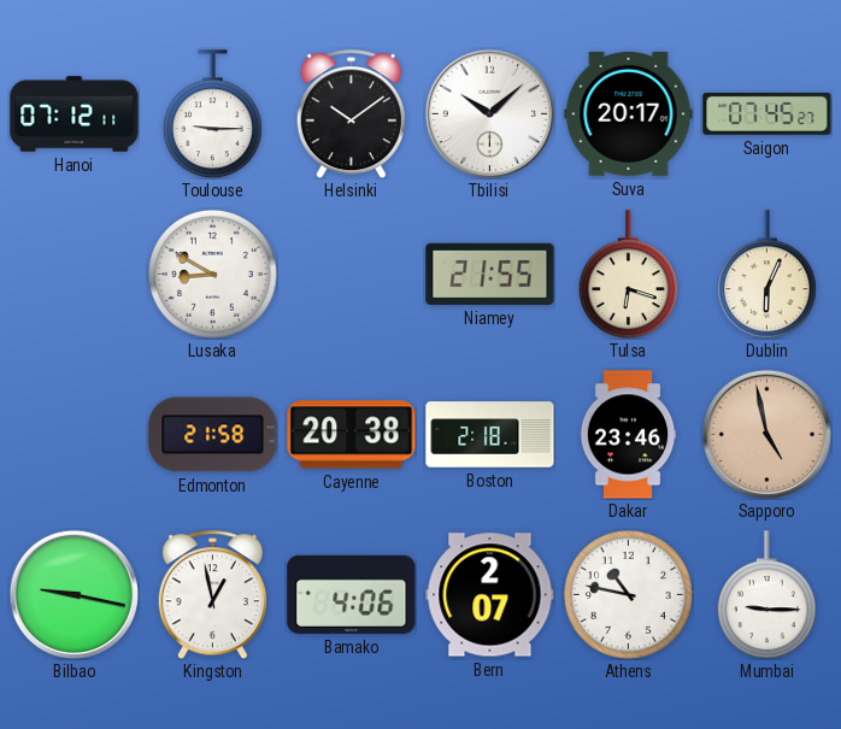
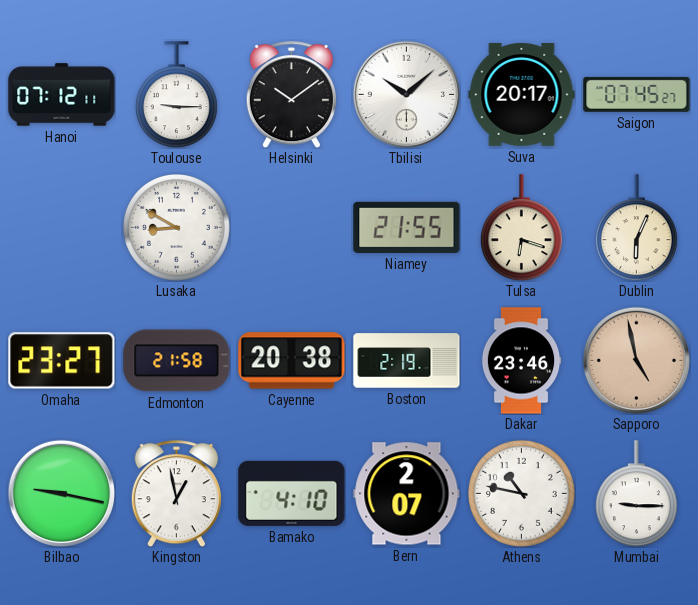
Omaha: none -> 23:27 (62, 361)
Boston: 2:18 -> 2:19 (407, 361)
Bamako: 4:06 -> 4:10 (292, 493)
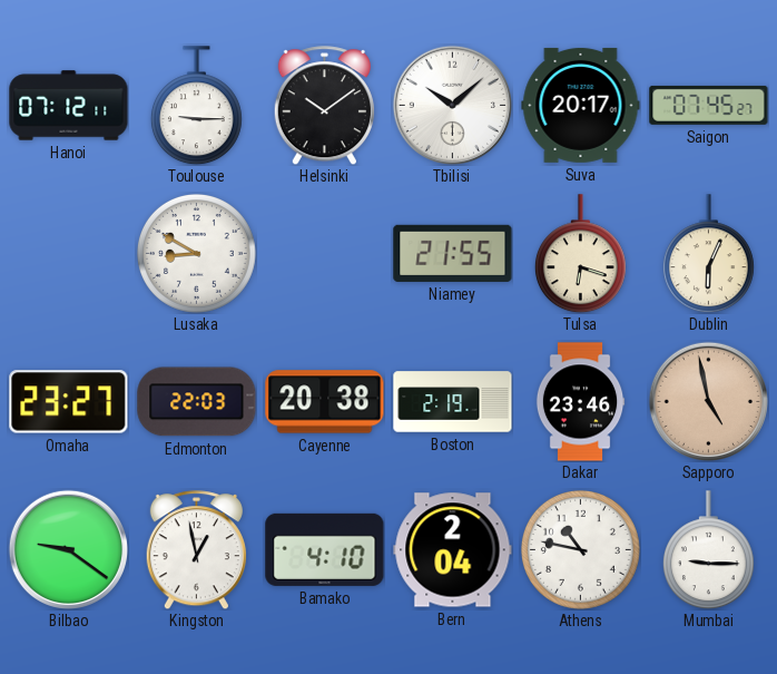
Edmonton: 21:58 -> 22:03 (197, 402)
Bilbao: 9:17 -> 9:21 (68, 549)
Bern: 2:07 -> 2:04 (453, 550)
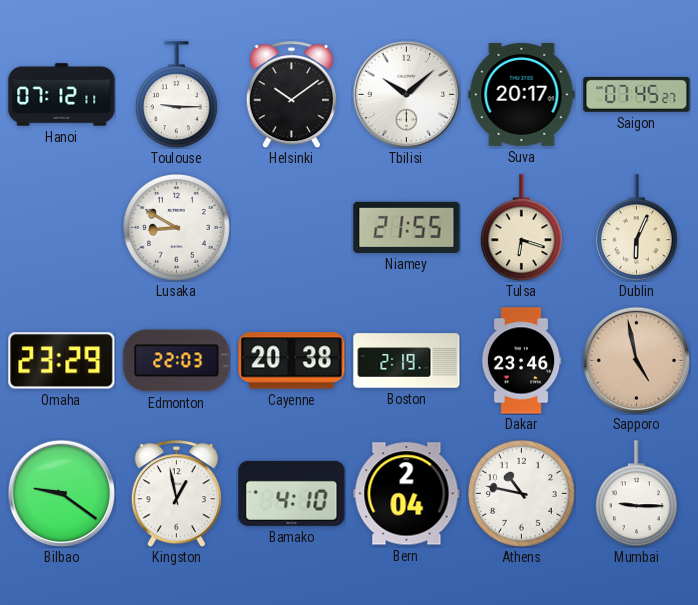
Omaha: 23:27 -> 23:29 (62, 361)
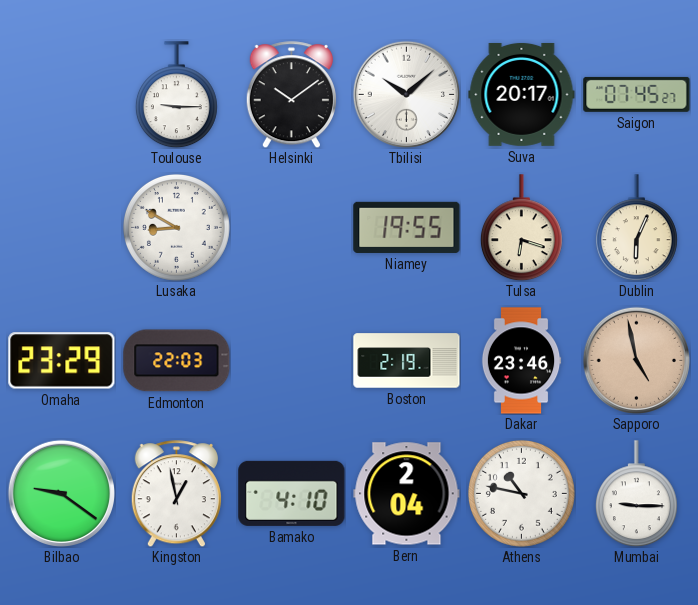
Hanoi: 07:12 -> none (62, 95)
Niamey: 21:55 -> 19:55 (407, 227)
Cayenne: 20:38 -> none (292, 361)
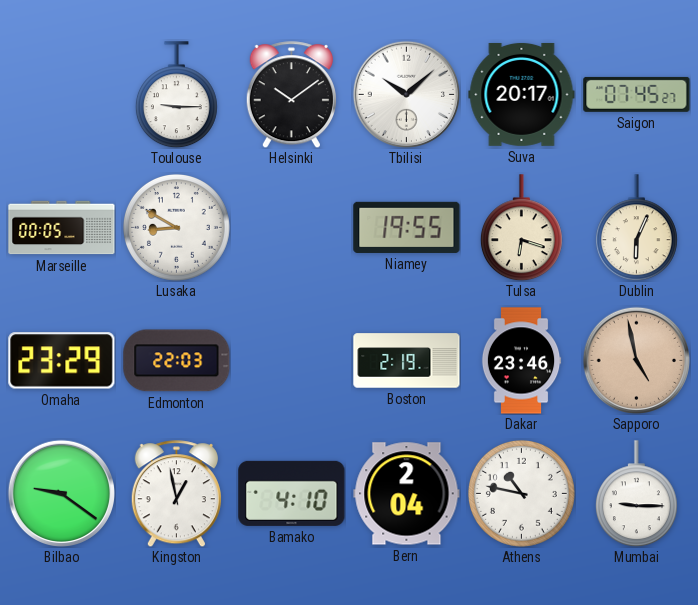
Marseille: none -> 00:05 (62, 228)
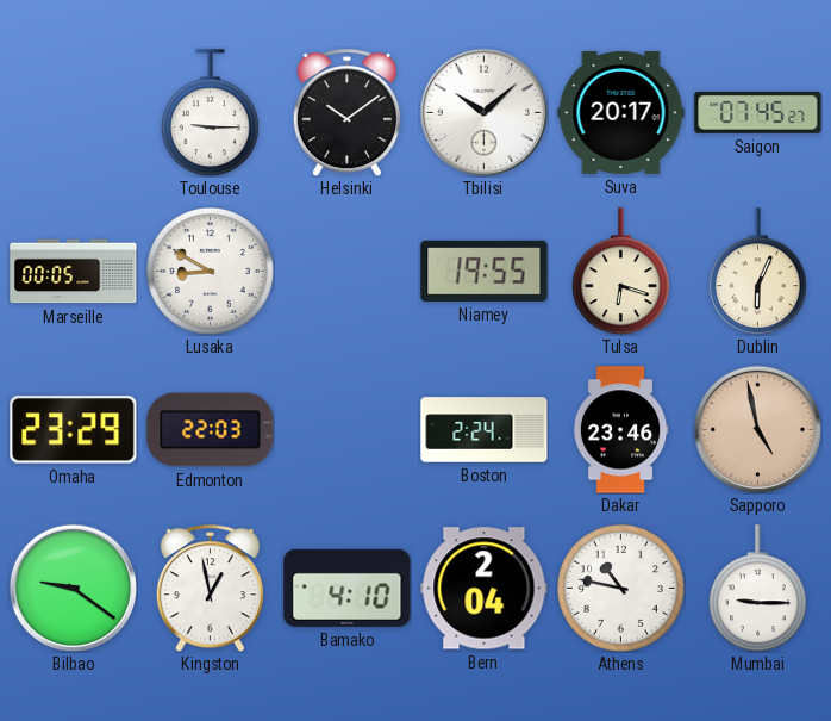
Boston: 2:19 -> 2:24 (485, 430)
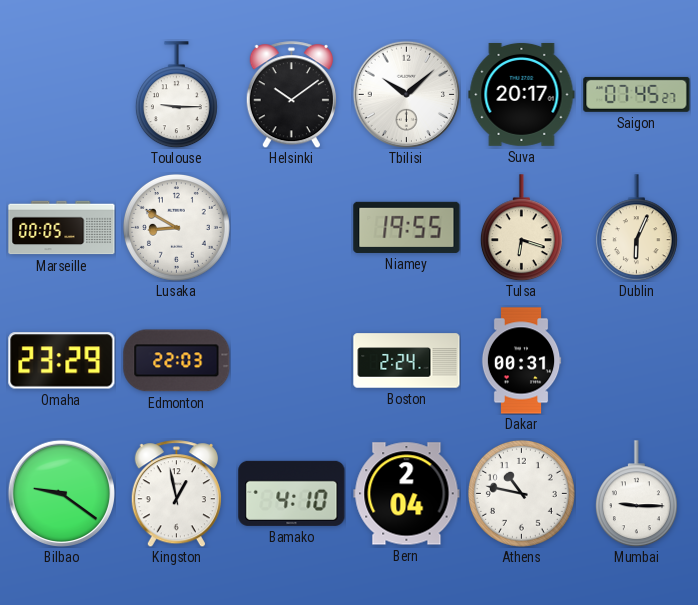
Dakar: 23:46 -> 00:31 (521, 361)
Sapporo: 4:58 -> none (757, 429)
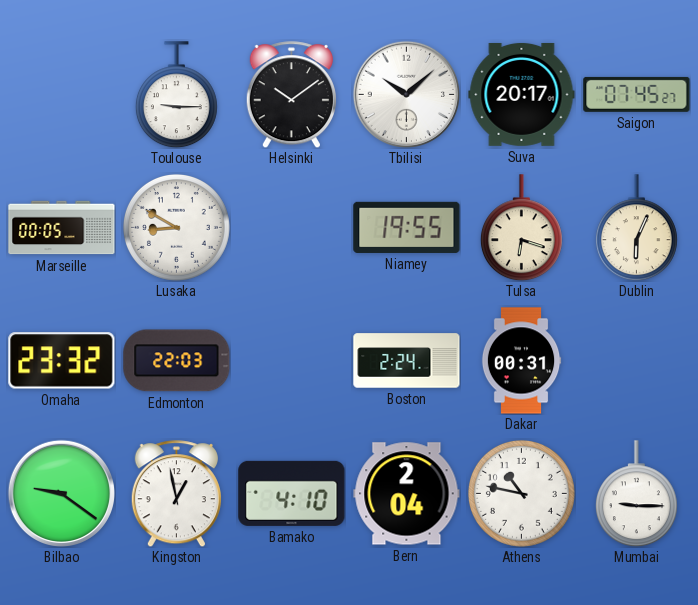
Omaha: 23:29 -> 23:32 (62, 361)
